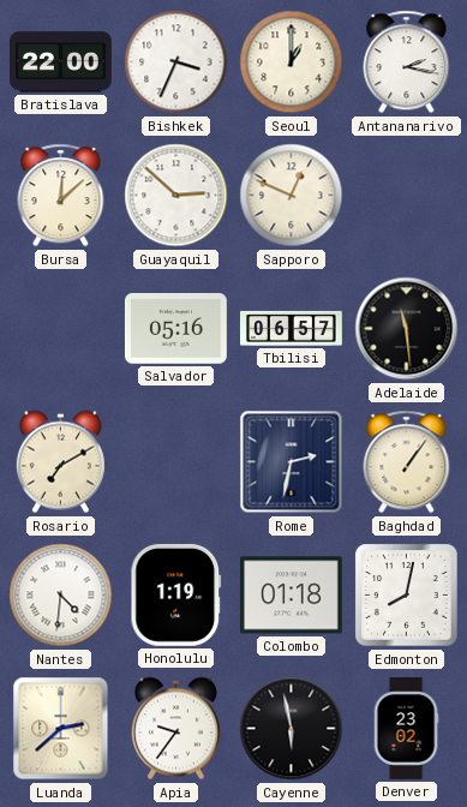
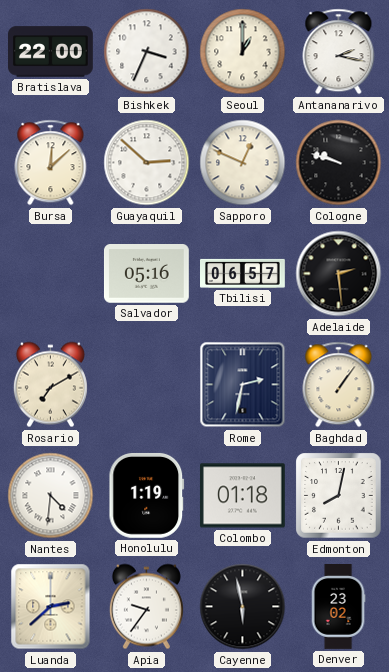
Cologne: none -> 9:48 (339, 163)
Adelaide: 11:29 -> 2:29 (339, 274)
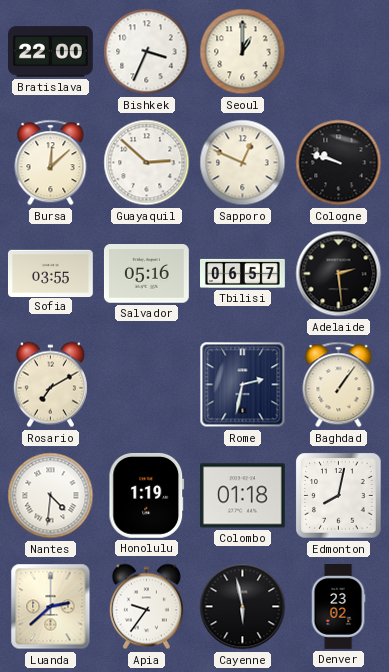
Antananarivo: 2:17 -> none (339, 52)
Sofia: none -> 03:55 (51, 273)
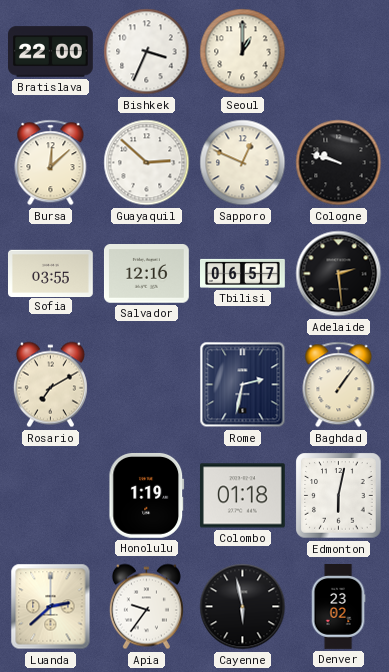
Salvador: 05:16 -> 12:16 (146, 274)
Nantes: 4:31 -> none (51, 496)
Edmonton: 8:02 -> 6:02 (339, 496)
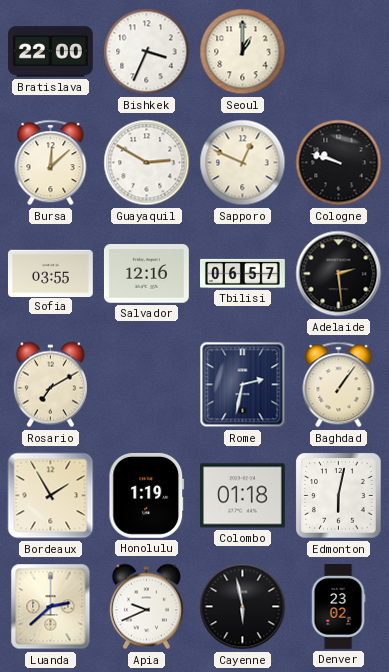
Guayaquil: 2:52 -> 2:50 (147, 163)
Bordeaux: none -> 1:55 (51, 496)
Apia: 9:36 -> 9:41 (146, 607)
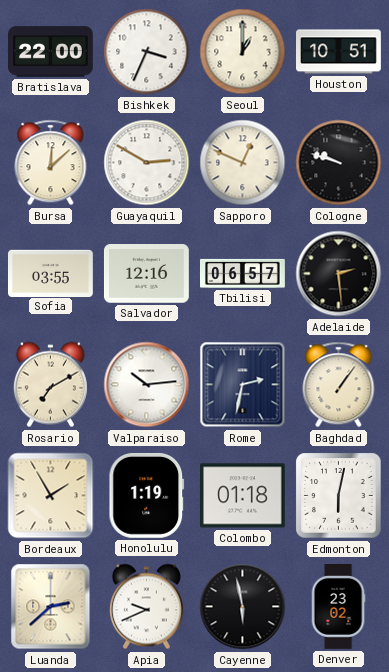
Houston: none -> 10:51 (339, 52)
Valparaiso: none -> 10:14 (147, 385)
